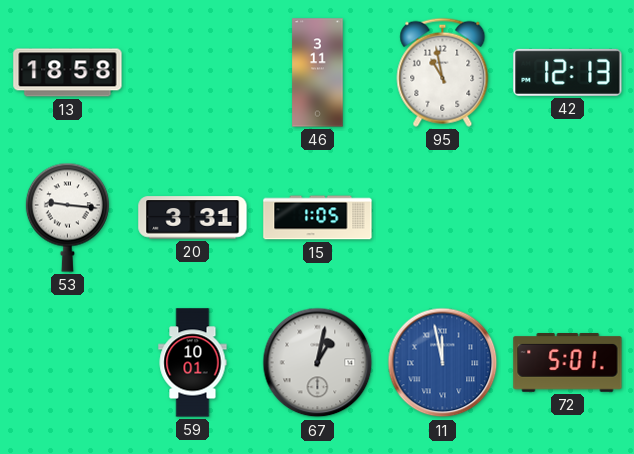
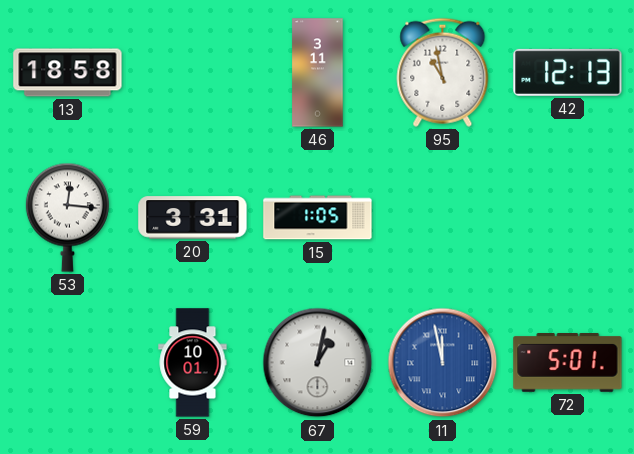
53: 9:16 -> 12:16 (67, 217)
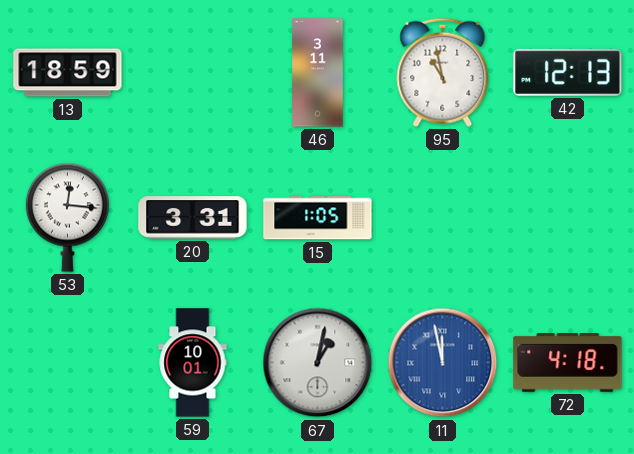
13: 18:58 -> 18:59 (68, 73)
72: 5:01 -> 4:18 (568, 363)
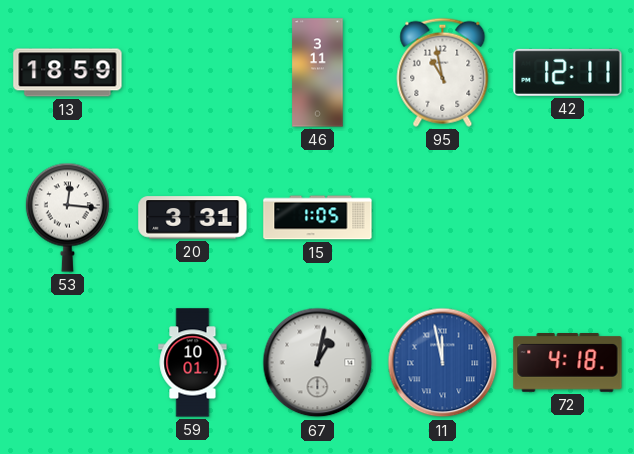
42: 12:13 -> 12:11 (568, 72)
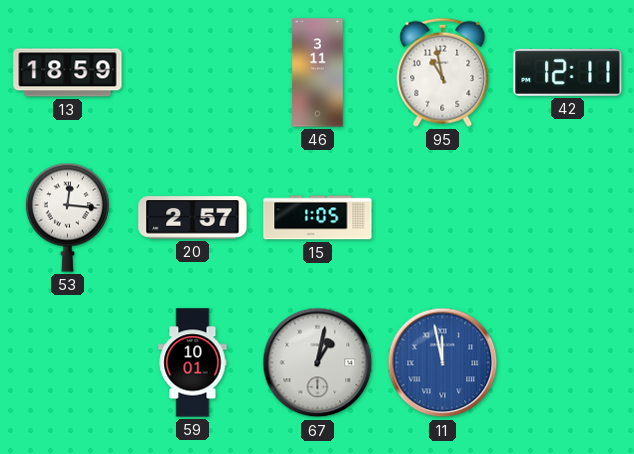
20: 3:31 -> 2:57 (193, 218)
72: 4:18 -> none (568, 363)
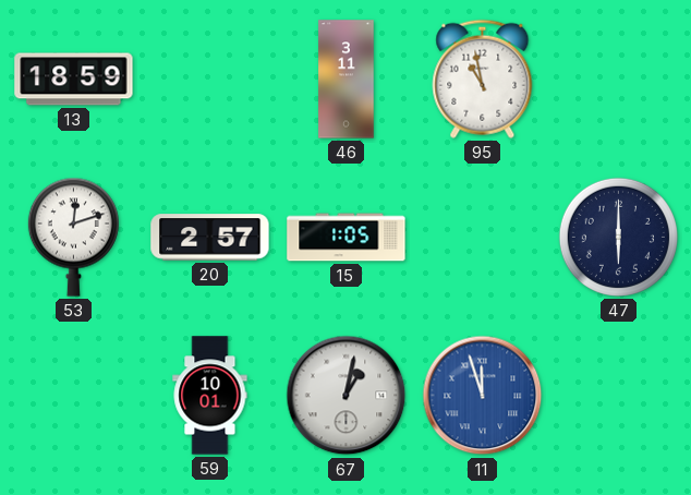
42: 12:11 -> none (568, 72)
53: 12:16 -> 12:12 (73, 237)
47: none -> 6:00 (618, 237)
11: 11:58 -> 11:57 (483, 396)
